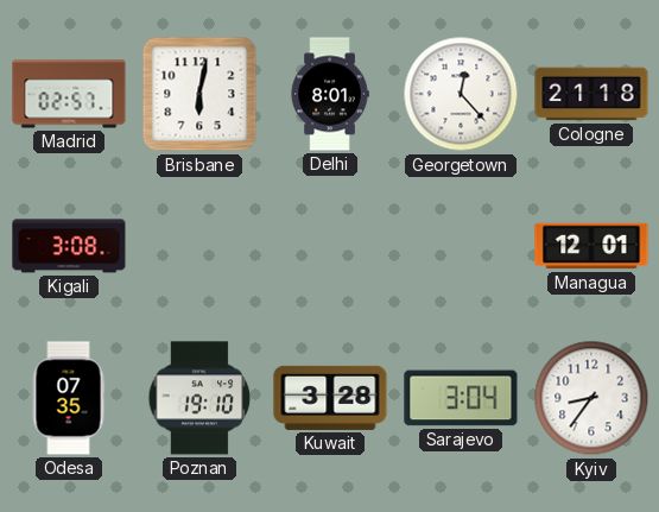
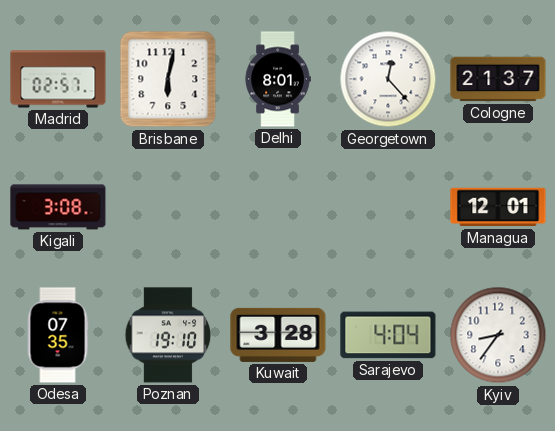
Cologne: 21:18 -> 21:37 (498, 79)
Sarajevo: 3:04 -> 4:04 (388, 335)
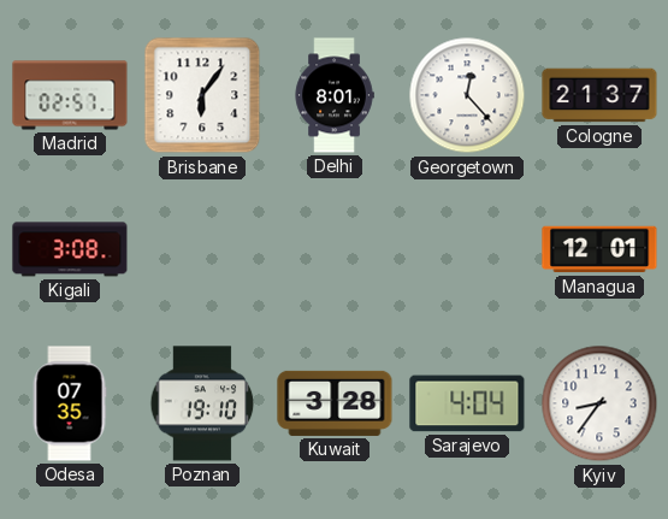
Brisbane: 6:02 -> 6:06 (202, 95)
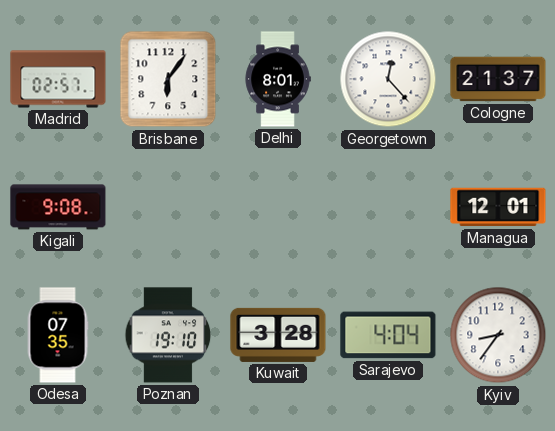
Kigali: 3:08 -> 9:08 (58, 207)
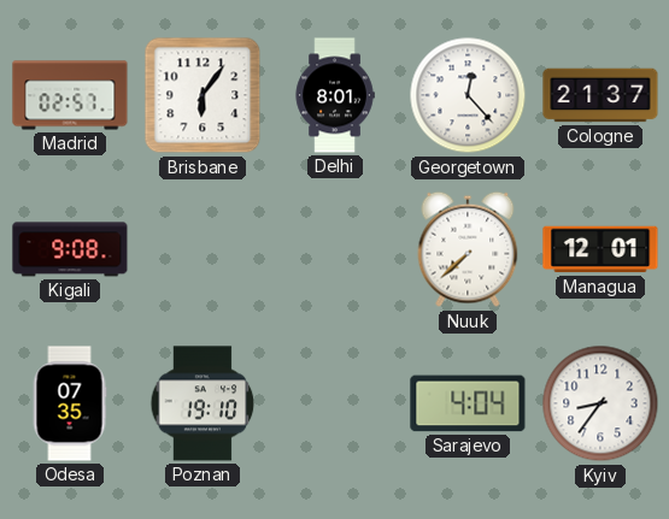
Nuuk: none -> 7:38 (468, 249)
Kuwait: 3:28 -> none (278, 335)
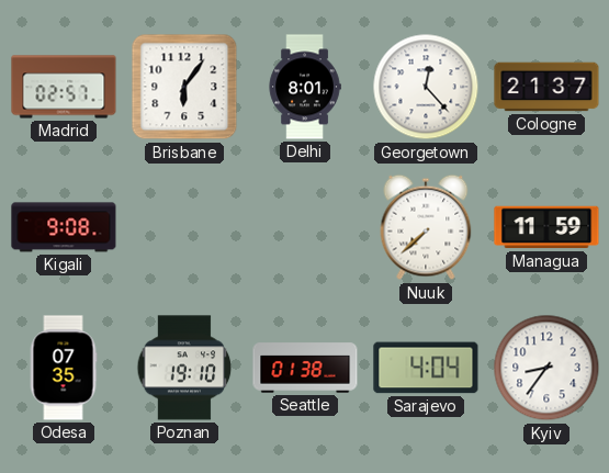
Managua: 12:01 -> 11:59 (546, 227)
Seattle: none -> 01:38 (305, 368)
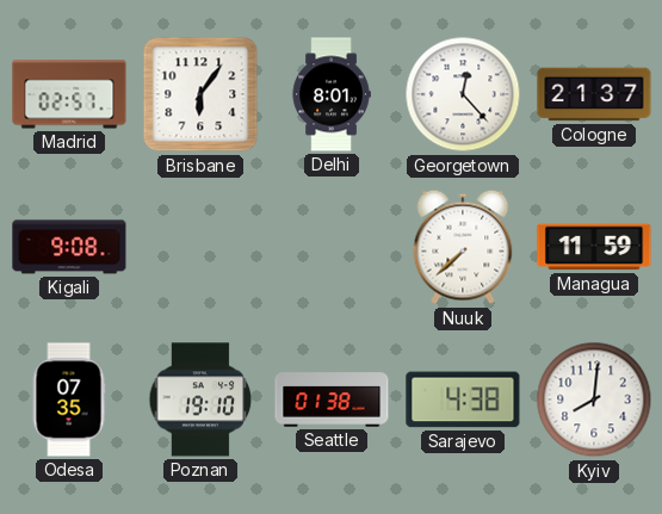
Sarajevo: 4:04 -> 4:38 (463, 400)
Kyiv: 8:36 -> 8:01 (594, 400)
